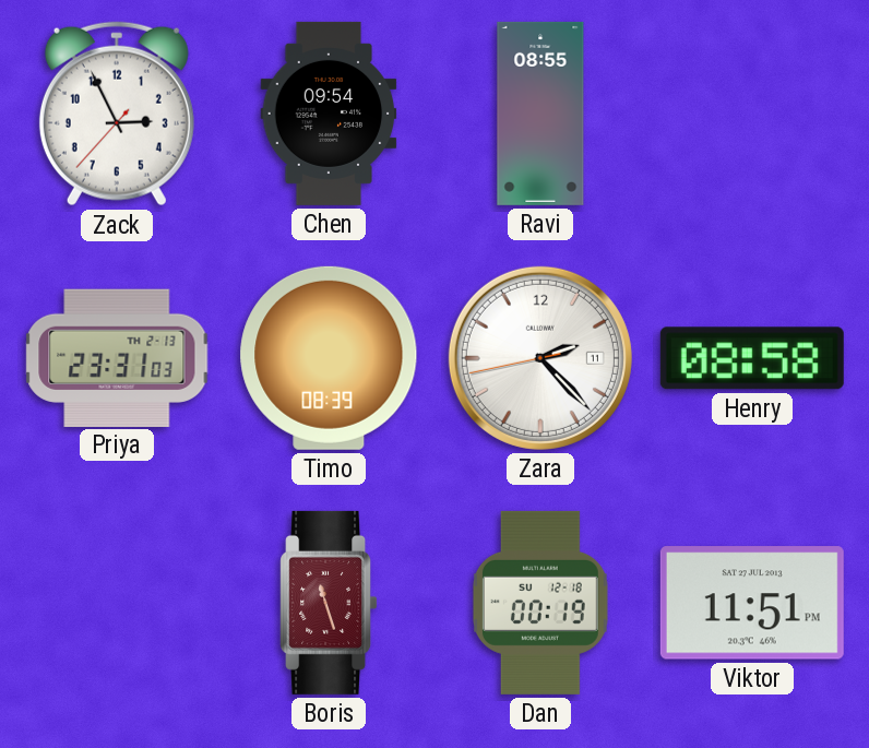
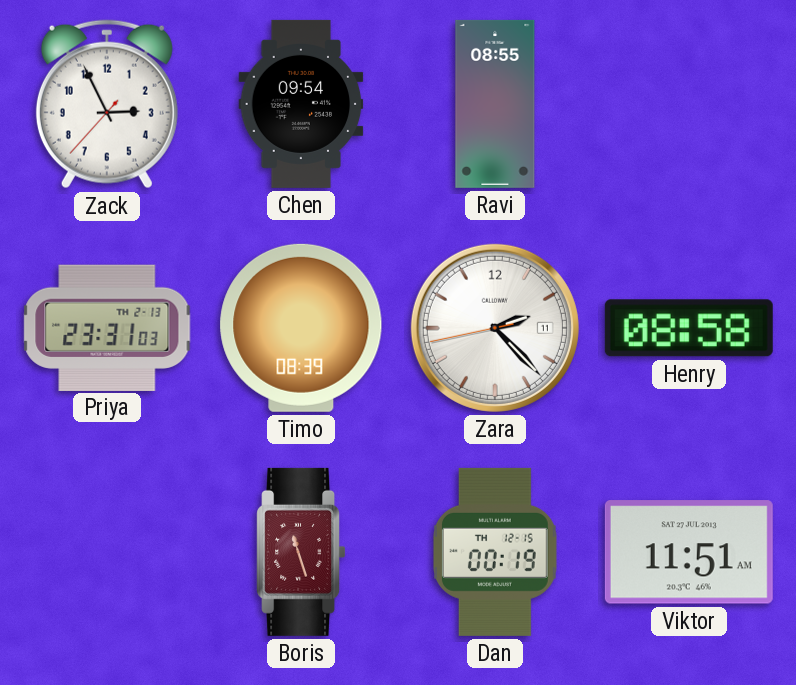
Dan date: SU 12-18 -> TH 12-15 (495, 552)
Viktor: 11:51 PM -> 11:51 AM (689, 552)
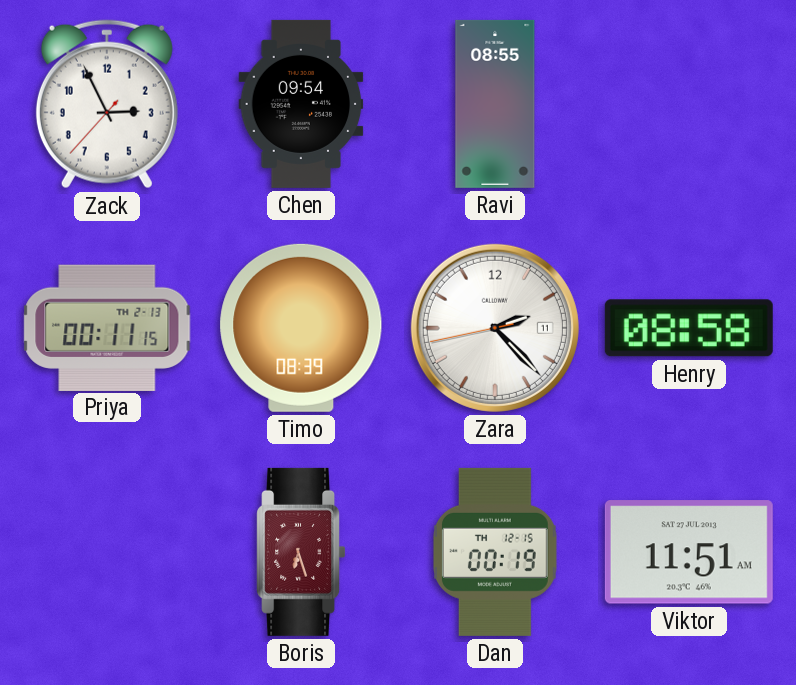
Priya: 23:31 -> 00:11 (107, 327)
Boris: 11:27 -> 6:27 (301, 552)
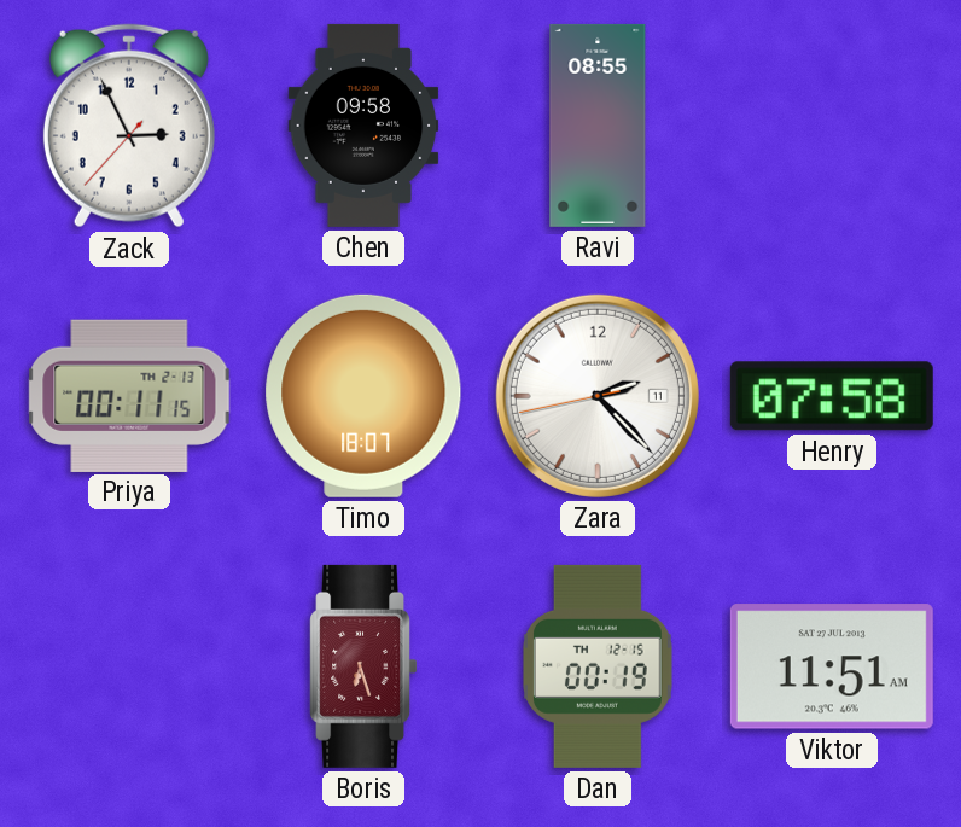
Chen: 09:54 -> 09:58 (363, 126)
Timo: 08:39 -> 18:07 (363, 396)
Henry: 08:58 -> 07:58 (832, 396)
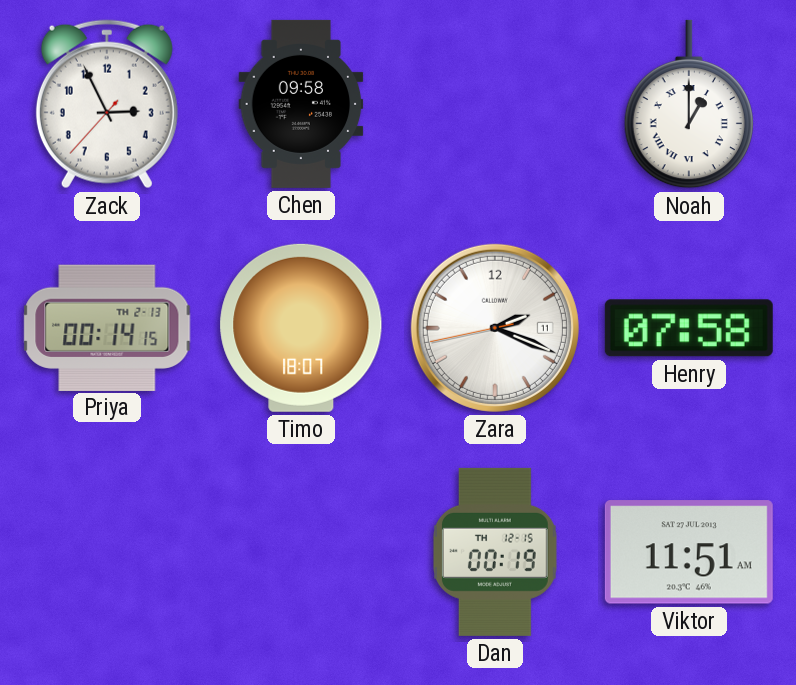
Ravi: 08:55 -> none (598, 126)
Noah: none -> 1:00 (689, 104)
Priya: 00:11 -> 00:14 (107, 327)
Zara: 2:22 -> 2:18 (495, 328)
Boris: 6:27 -> none (363, 666)
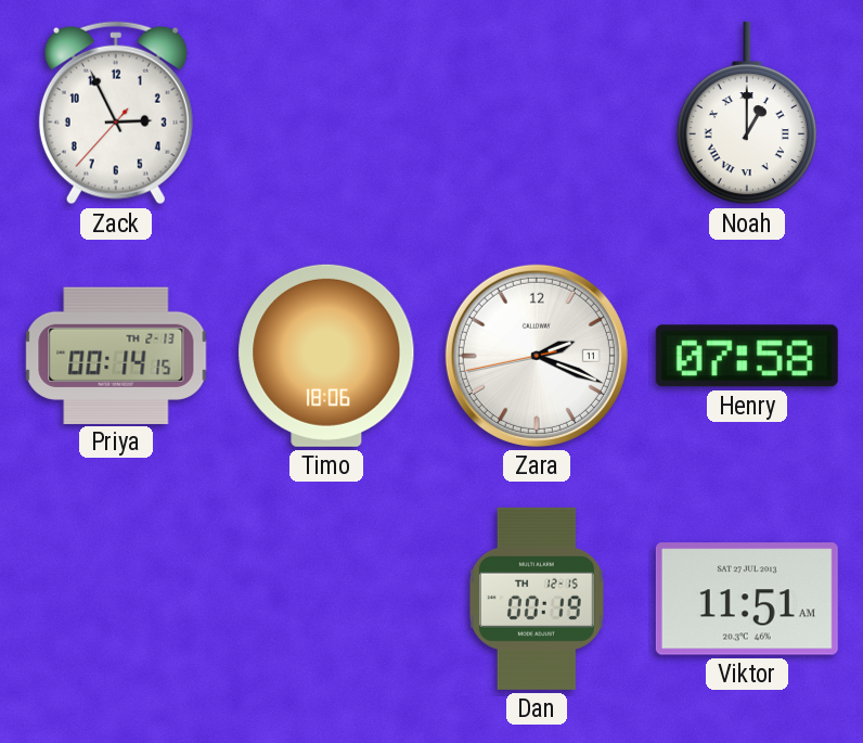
Chen: 09:58 -> none (301, 104)
Timo: 18:07 -> 18:06 (326, 356)
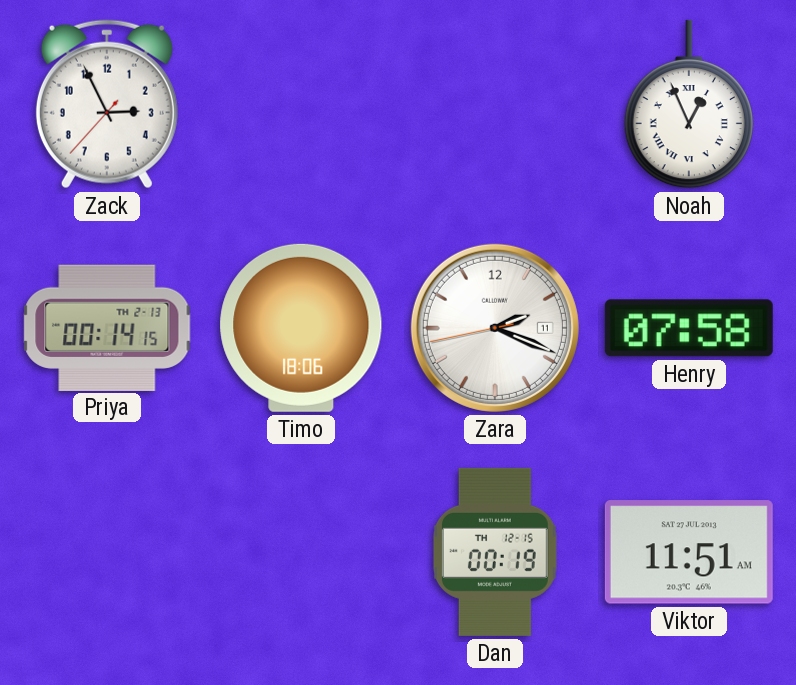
Noah: 1:00 -> 12:56 (689, 104)
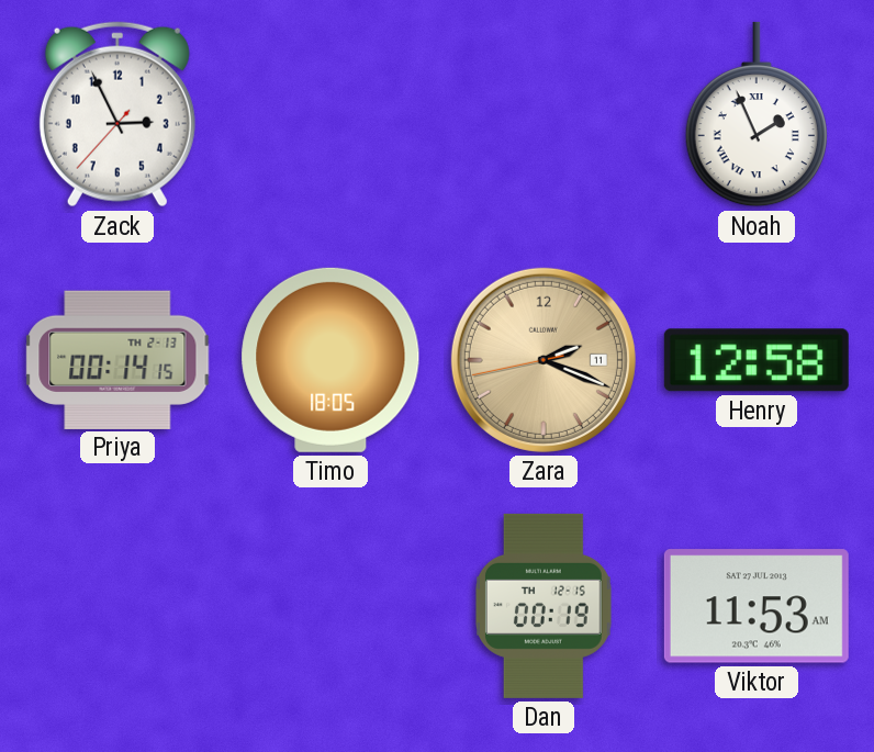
Noah: 12:56 -> 1:56 (757, 114)
Timo: 18:06 -> 18:05 (330, 360)
Zara dial: white -> champagne (544, 360)
Henry: 07:58 -> 12:58 (757, 360)
Viktor: 11:51 -> 11:53 (757, 606)
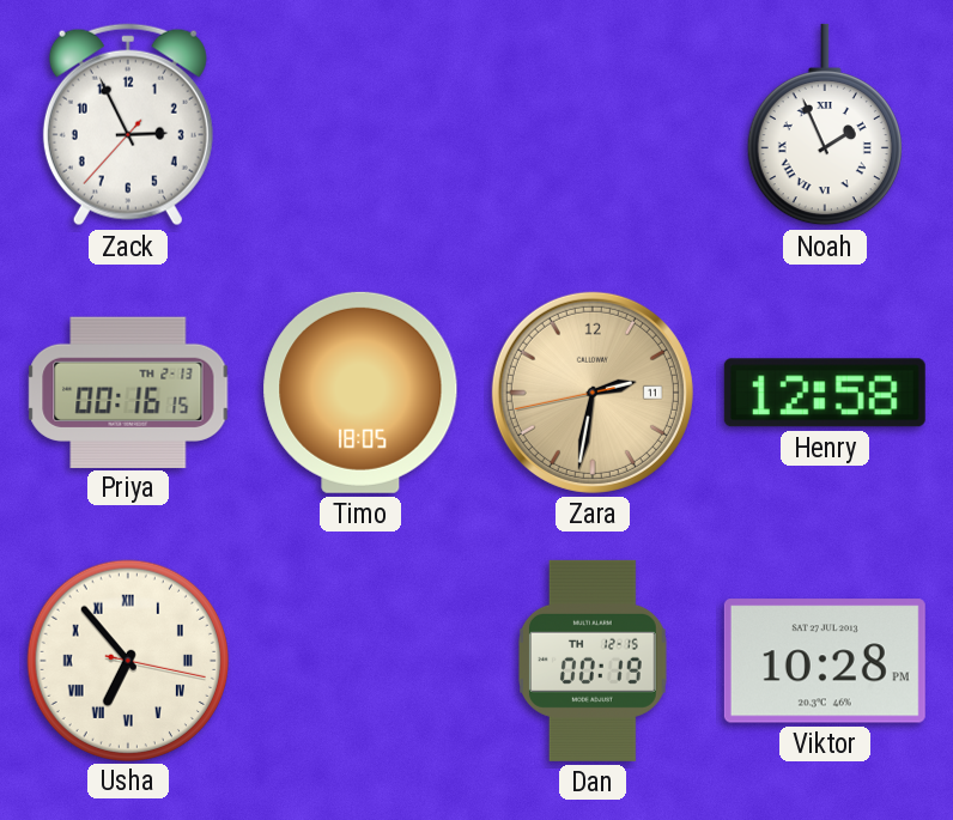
Priya: 00:14 -> 00:16 (128, 391)
Zara: 2:18 -> 2:31 (593, 393)
Usha: none -> 6:53 (127, 660)
Viktor: 11:53 -> 10:28 (825, 661)
